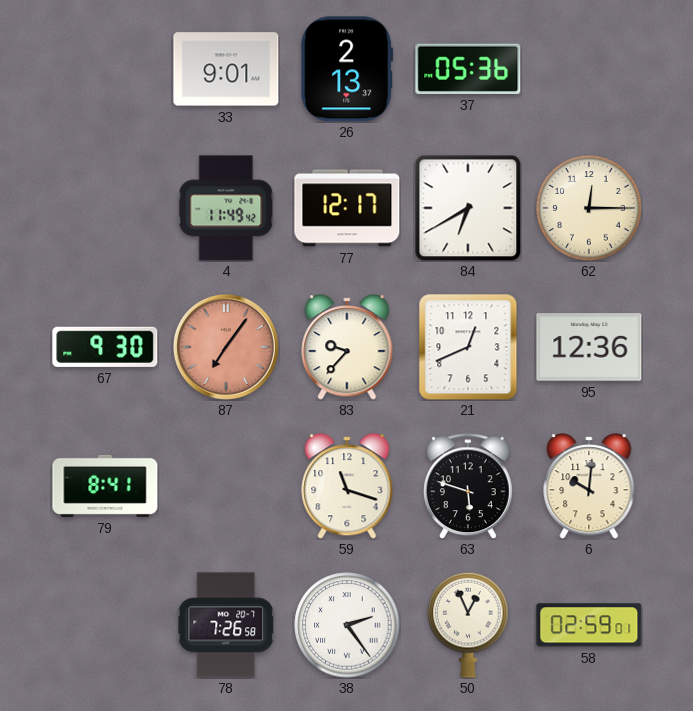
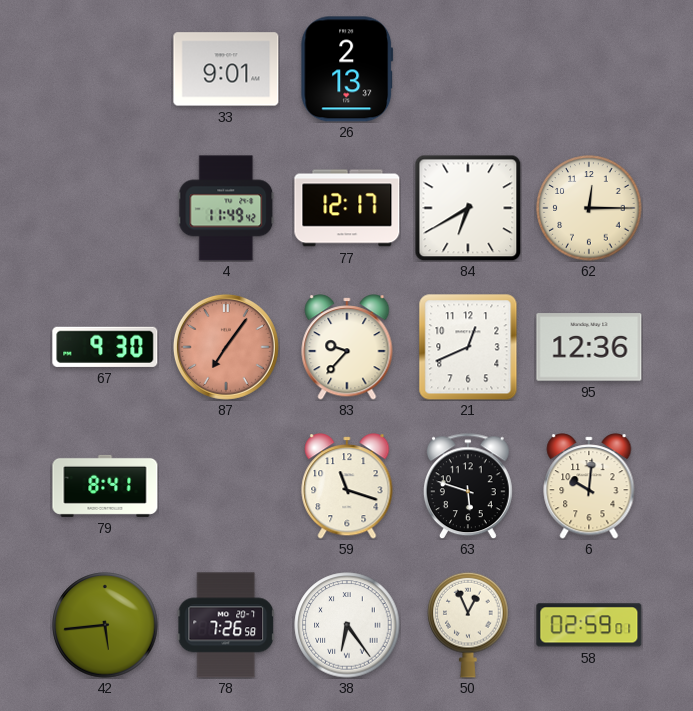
37: 05:36 -> none (468, 69)
42: none -> 5:44 (105, 625)
38: 2:24 -> 6:24 (347, 625)
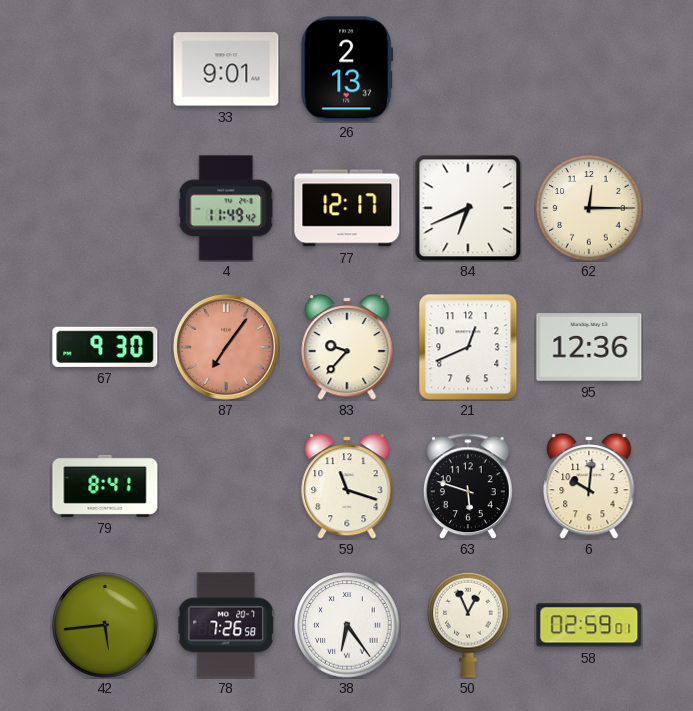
84: 6:40 -> 6:41 (468, 208)
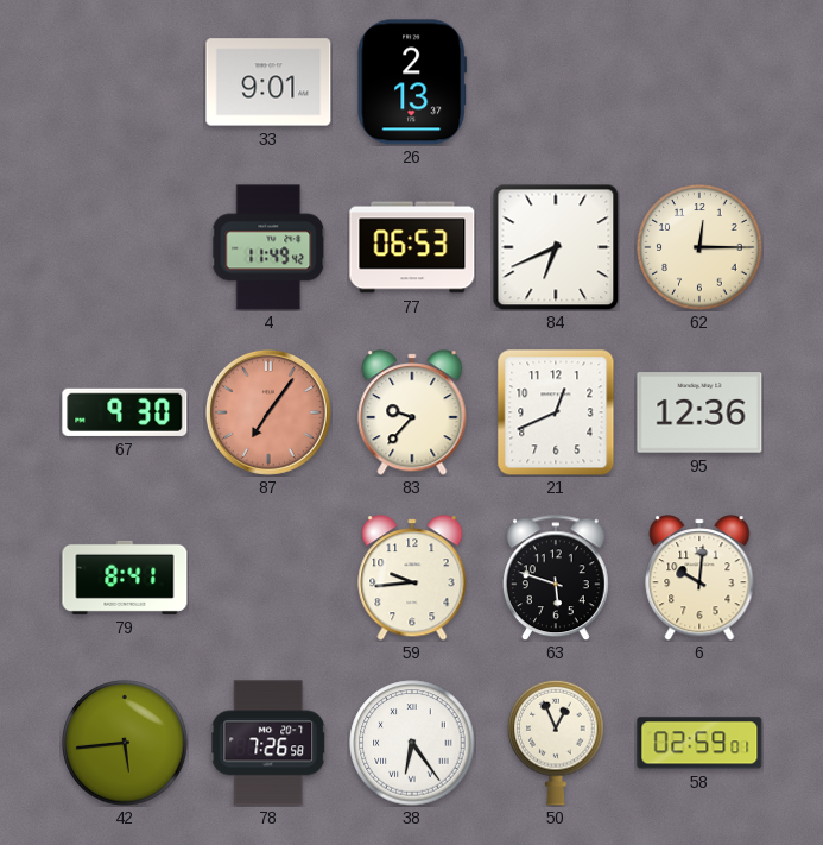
77: 12:17 -> 06:53 (412, 247)
59: 11:18 -> 9:44 (412, 578)
